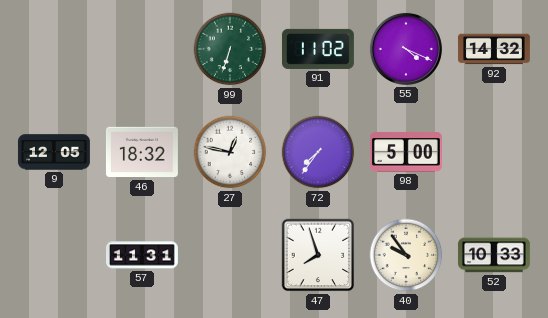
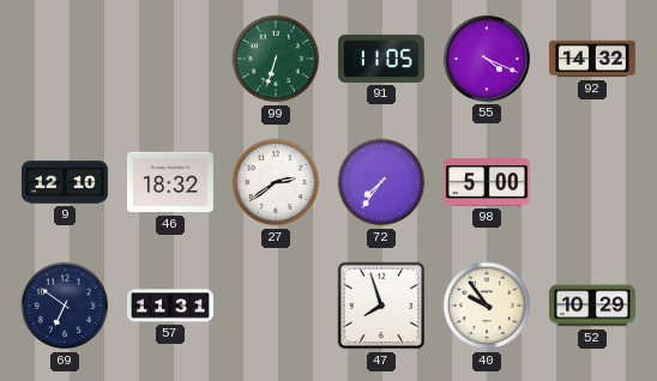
91: 11:02 -> 11:05 (381, 59)
9: 12:05 -> 12:10 (65, 182)
27: 12:47 -> 2:39 (276, 182)
69: none -> 6:51 (65, 306)
52: 10:33 -> 10:29 (592, 306)
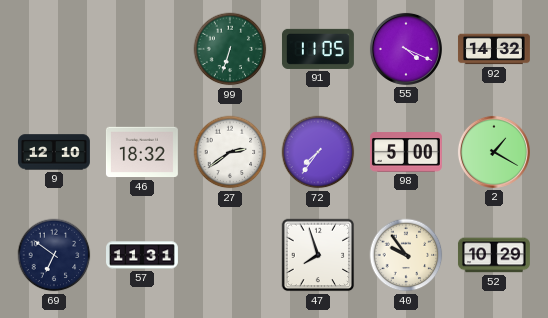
2: none -> 1:20 (494, 152)
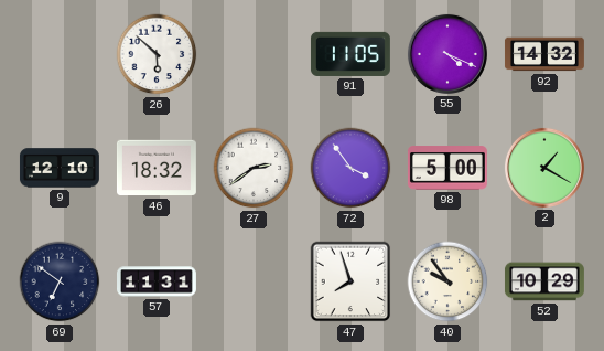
26: none -> 5:52 (157, 54)
99: 6:33 -> none (230, 49)
72: 7:36 -> 3:54 (350, 168)
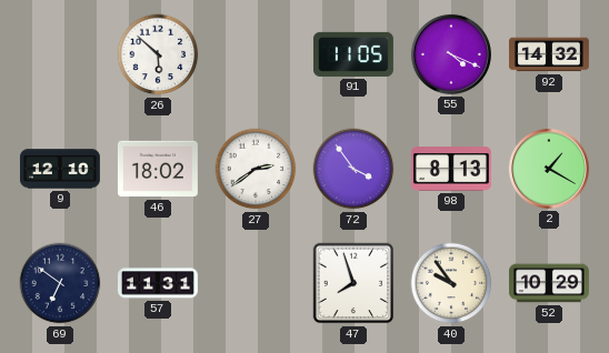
46: 18:32 -> 18:02 (158, 169)
98: 5:00 -> 8:13 (451, 169)
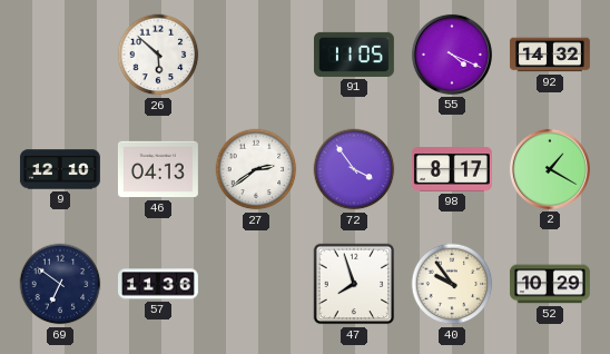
46: 18:02 -> 04:13 (158, 169)
98: 8:13 -> 8:17 (452, 169)
57: 11:31 -> 11:36 (159, 284)
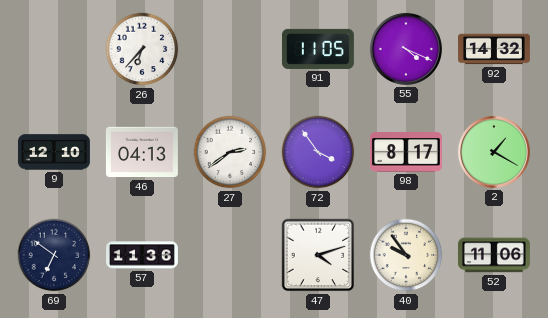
26: 5:52 -> 6:37 (142, 49)
47: 7:57 -> 4:12 (318, 255)
52: 10:29 -> 11:06 (494, 255)
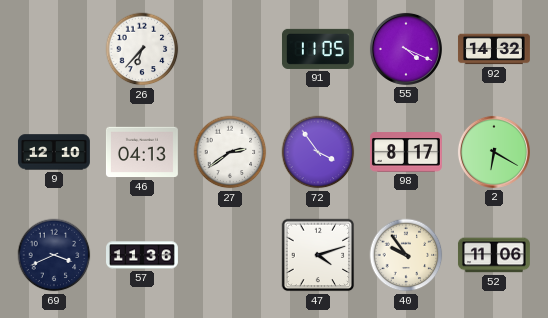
2: 1:20 -> 6:20 (494, 152)
69: 6:51 -> 3:41 (54, 255)
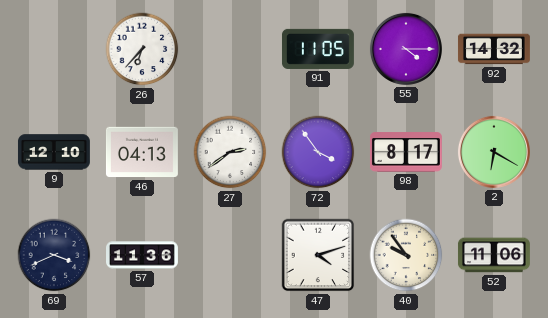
55: 4:19 -> 4:15 (406, 49)
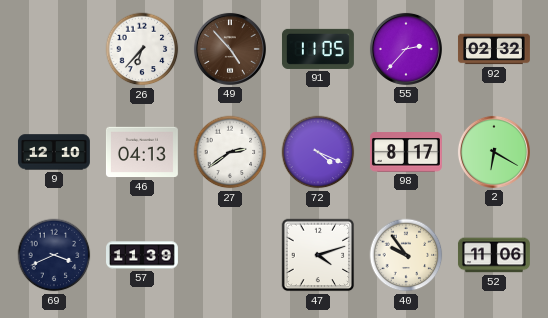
49: none -> 4:53 (230, 49)
55: 4:15 -> 2:37 (406, 49)
92: 14:32 -> 02:32 (494, 49)
72: 3:54 -> 4:19 (318, 152)
57: 11:36 -> 11:39 (143, 255)
